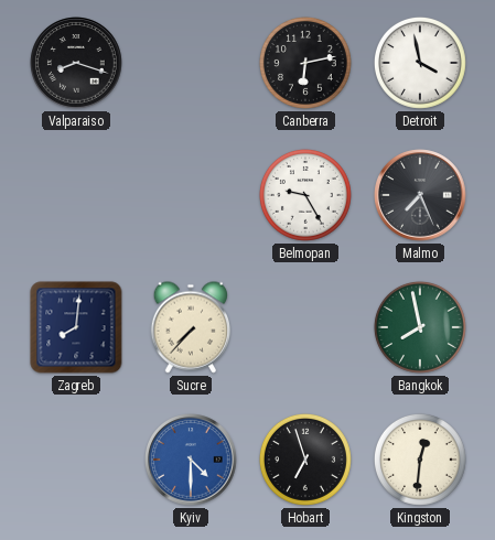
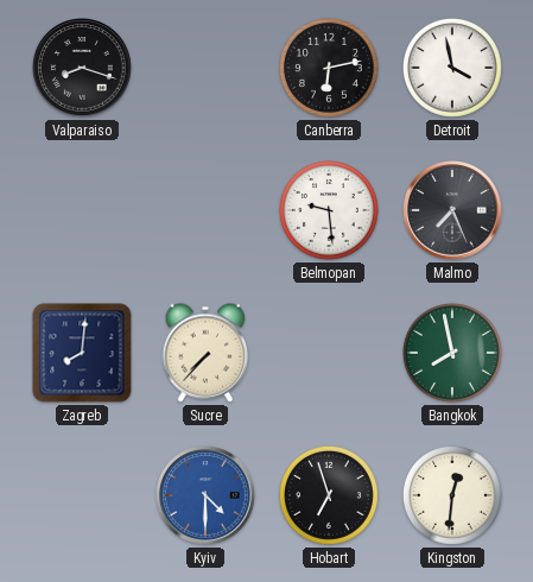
Belmopan: 9:25 -> 9:29 (329, 210)
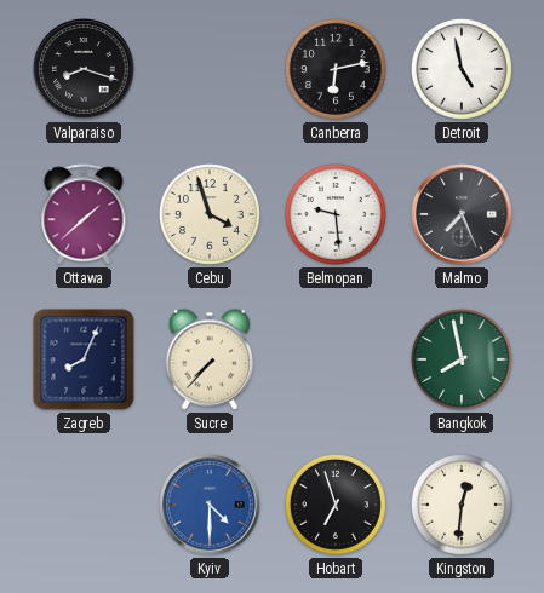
Detroit: 3:58 -> 4:58 (462, 69)
Ottawa: none -> 1:38 (84, 214)
Cebu: none -> 3:57 (210, 214)
Zagreb: 8:01 -> 8:04 (84, 359)
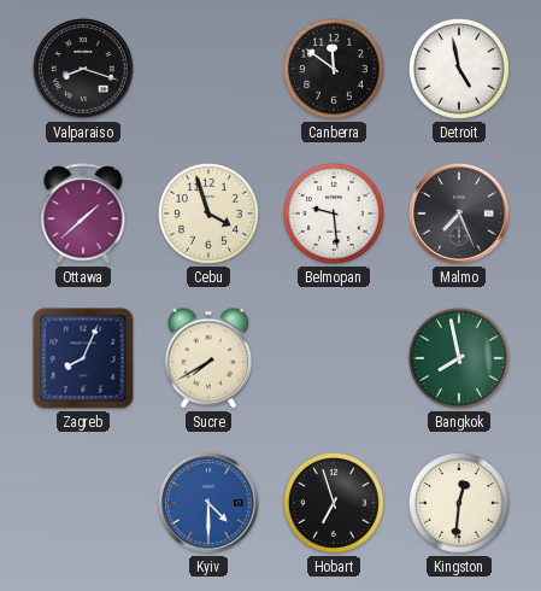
Canberra: 6:13 -> 11:51 (334, 69)
Sucre: 7:37 -> 7:40 (208, 358)
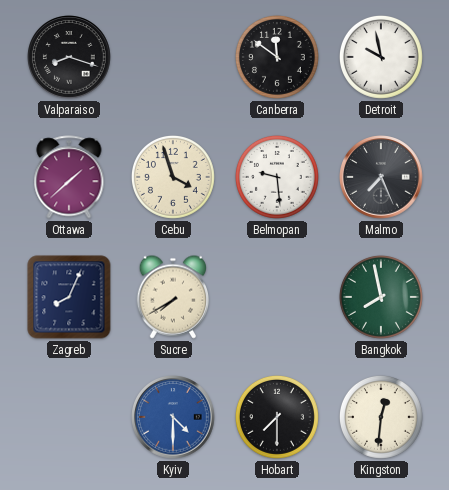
Detroit: 4:58 -> 9:58 (381, 57)
Hobart: 6:57 -> 7:30 (277, 417)
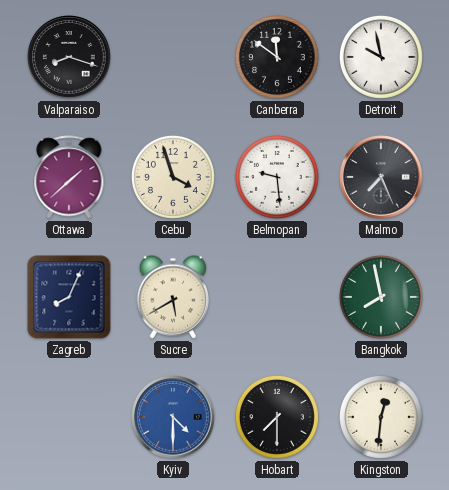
Sucre: 7:40 -> 5:40 (173, 297)
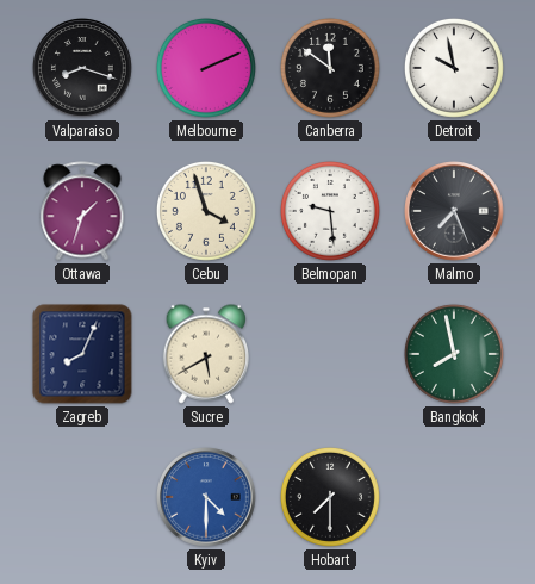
Melbourne: none -> 2:11 (206, 68)
Ottawa: 1:38 -> 1:33 (82, 211)
Kingston: 12:31 -> none (381, 417)
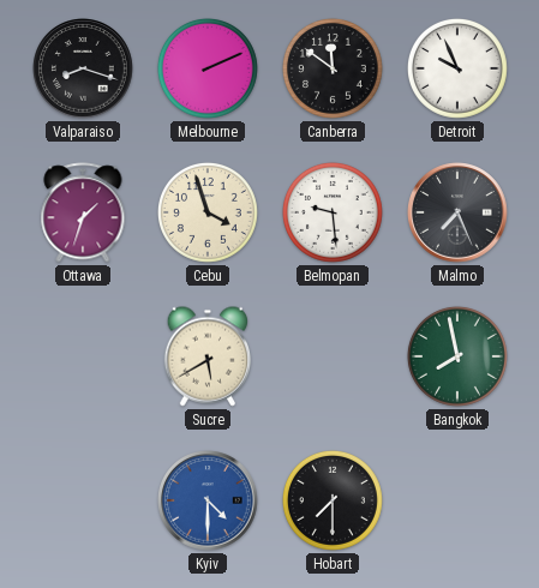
Detroit: 9:58 -> 9:56 (457, 68)
Zagreb: 8:04 -> none (82, 354)
